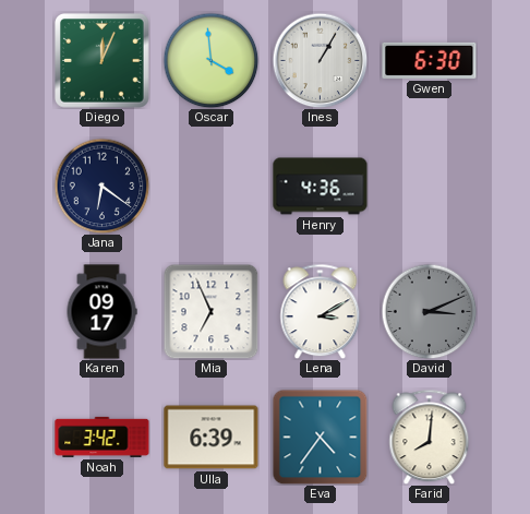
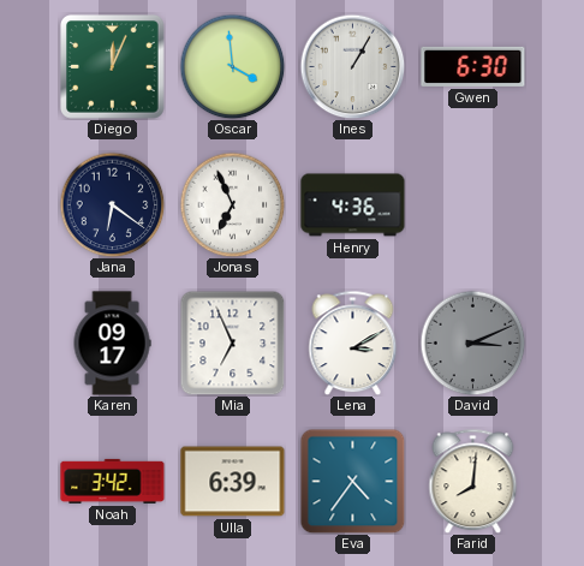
Jonas: none -> 6:56 (232, 204)
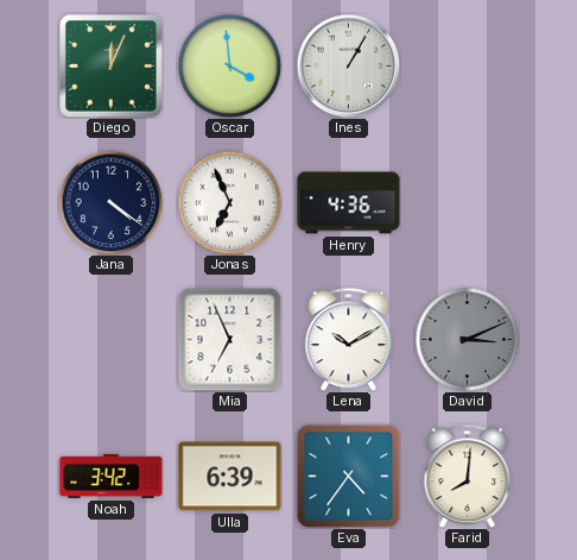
Gwen: 6:30 -> none (473, 66)
Jana: 6:21 -> 4:21 (110, 202)
Karen: 09:17 -> none (112, 344)
Lena: 3:10 -> 10:10 (349, 339)
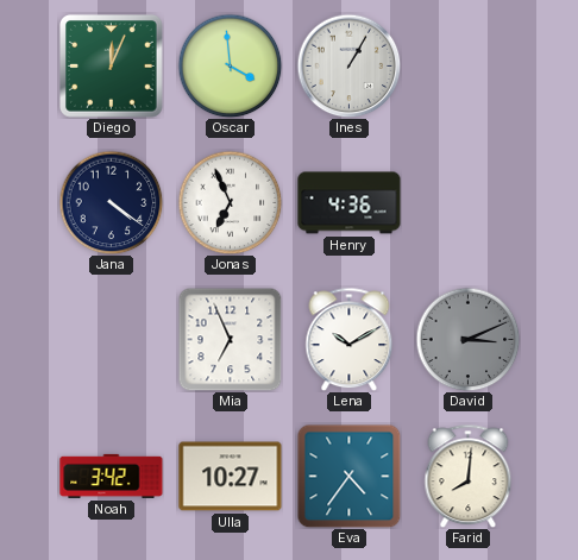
Ulla: 6:39 -> 10:27 (231, 477)
